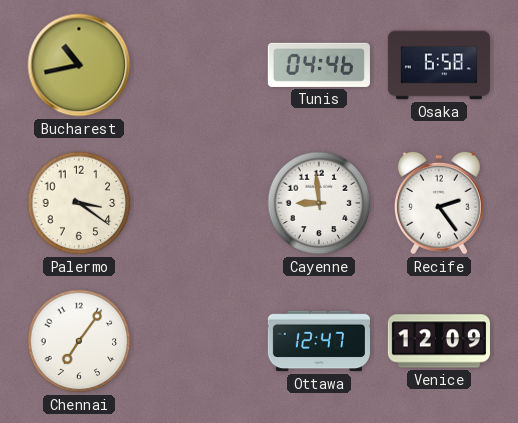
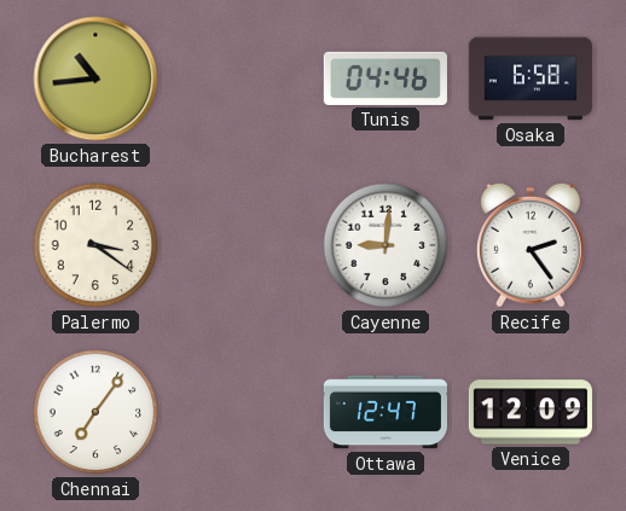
Bucharest: 10:43 -> 10:44 (95, 79)
Cayenne: 8:59 -> 9:01 (386, 245)
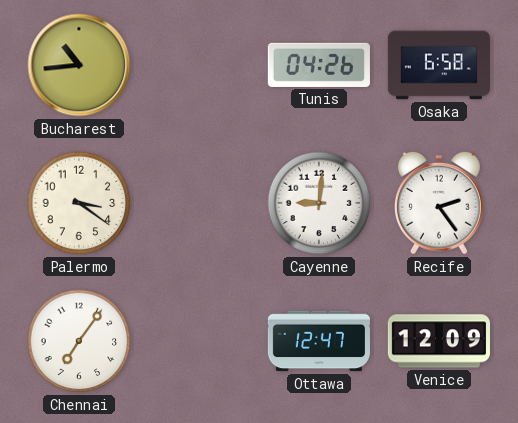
Tunis: 04:46 -> 04:26 (319, 65)
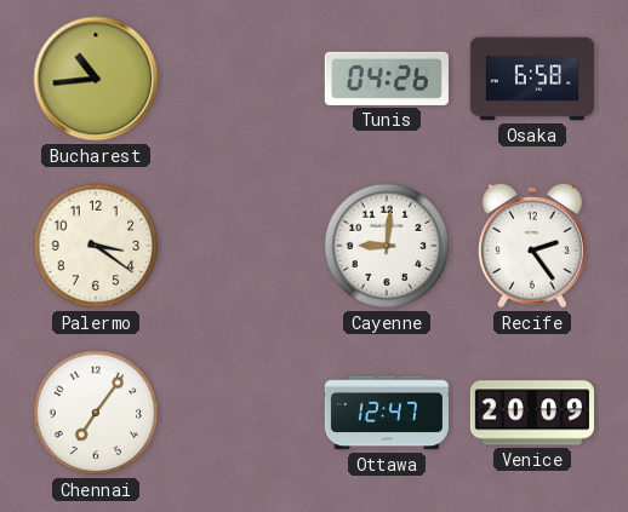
Venice: 12:09 -> 20:09 (532, 413)
